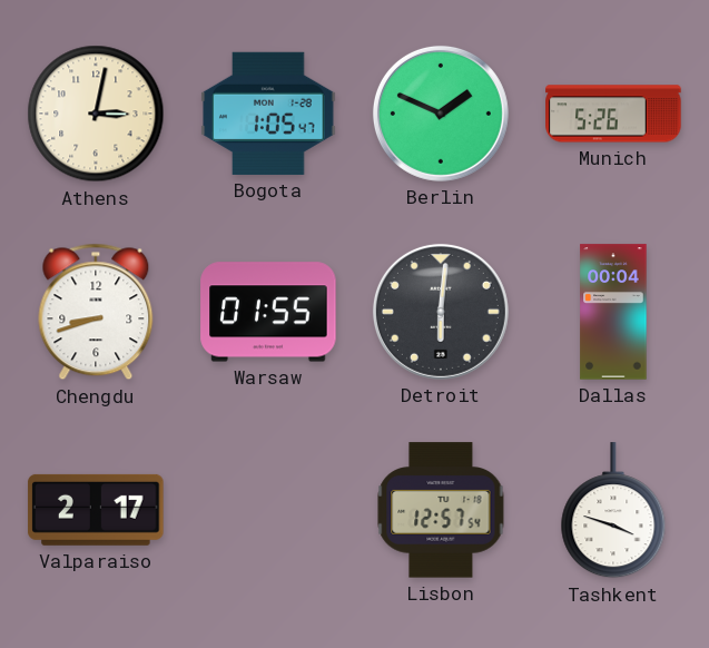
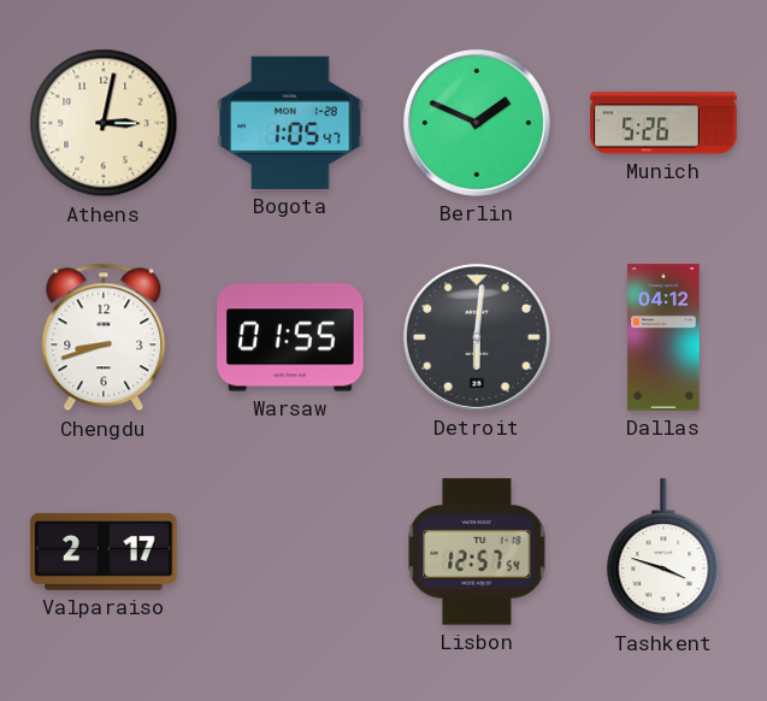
Dallas: 00:04 -> 04:12 (663, 337)
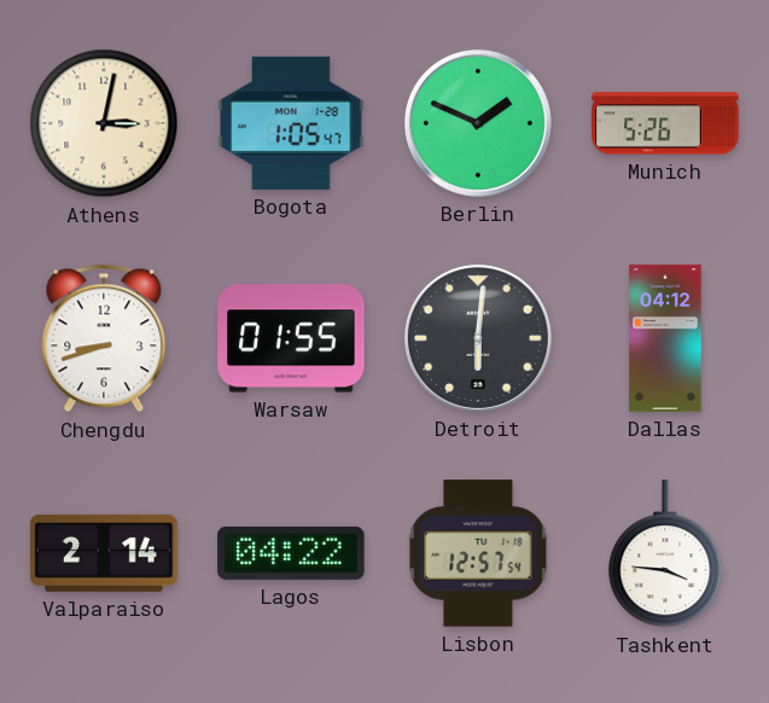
Valparaiso: 2:17 -> 2:14 (104, 553)
Lagos: none -> 04:22 (291, 553)
Tashkent: 3:48 -> 3:46 (665, 554)
